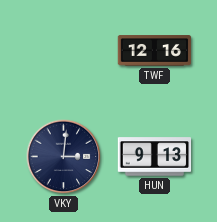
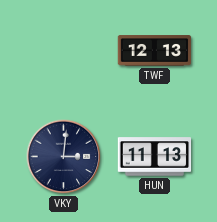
TWF: 12:16 -> 12:13 (155, 51)
HUN: 9:13 -> 11:13 (155, 157)
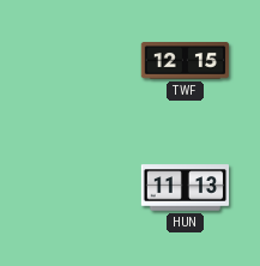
TWF: 12:13 -> 12:15 (186, 61)
VKY: 3:01 -> none (64, 157)
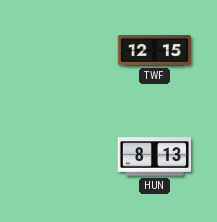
HUN: 11:13 -> 8:13 (155, 157)
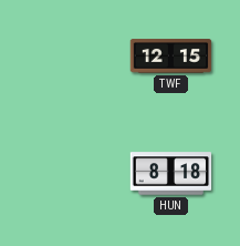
HUN: 8:13 -> 8:18 (171, 174)
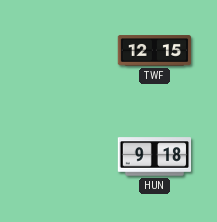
HUN: 8:18 -> 9:18 (155, 157)
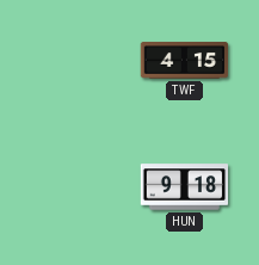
TWF: 12:15 -> 4:15 (185, 61)
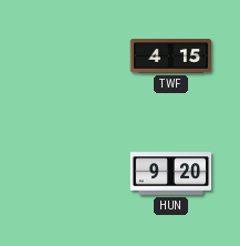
HUN: 9:18 -> 9:20 (171, 174)
